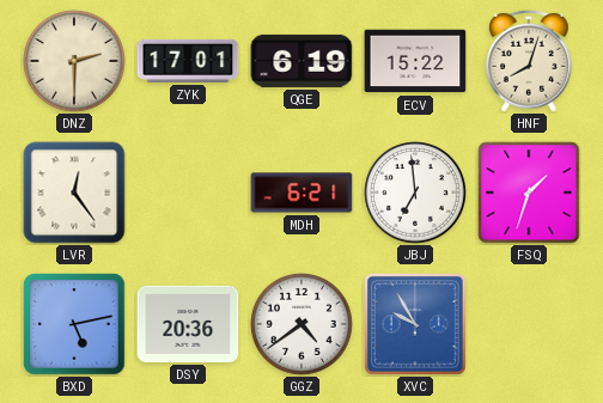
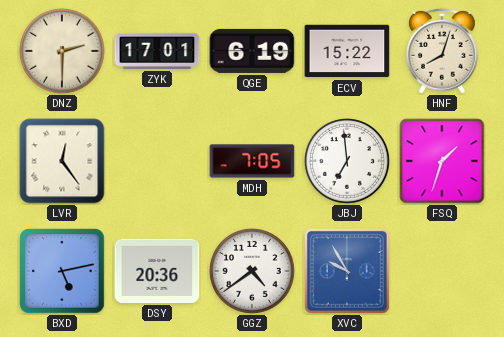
MDH: 6:21 -> 7:05 (252, 161)
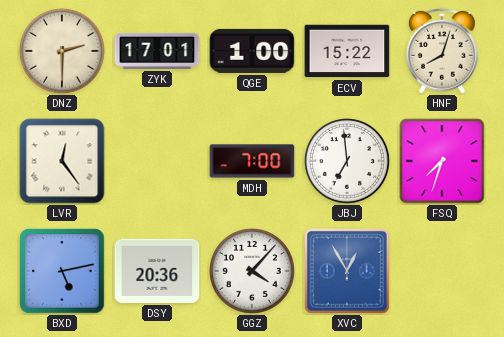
QGE: 6:19 -> 1:00 (252, 51)
MDH: 7:05 -> 7:00 (252, 161)
FSQ: 1:33 -> 7:33 (442, 161)
GGZ: 4:39 -> 4:07 (253, 272)
XVC: 9:55 -> 12:55 (347, 271)
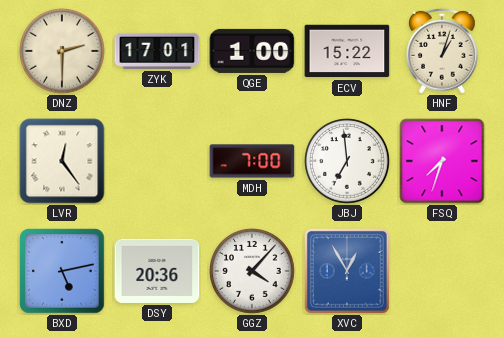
HNF: 8:03 -> 1:03 (443, 51)
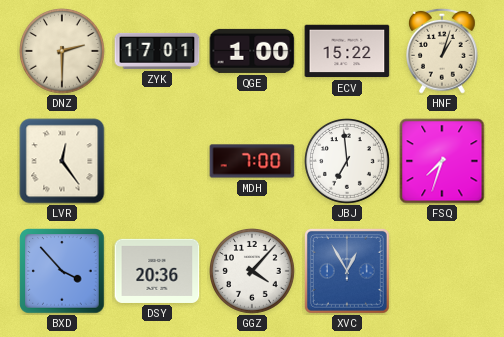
BXD: 5:13 -> 3:53 (62, 271)
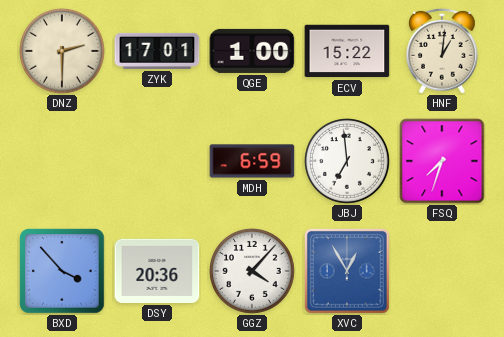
HNF: 1:03 -> 1:01 (443, 51)
LVR: 12:24 -> none (62, 161)
MDH: 7:00 -> 6:59 (252, 161)
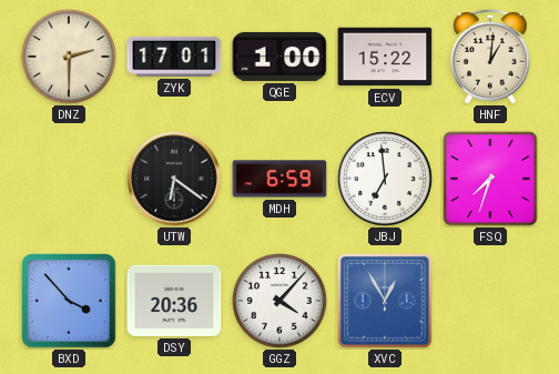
UTW: none -> 6:21 (174, 179)
